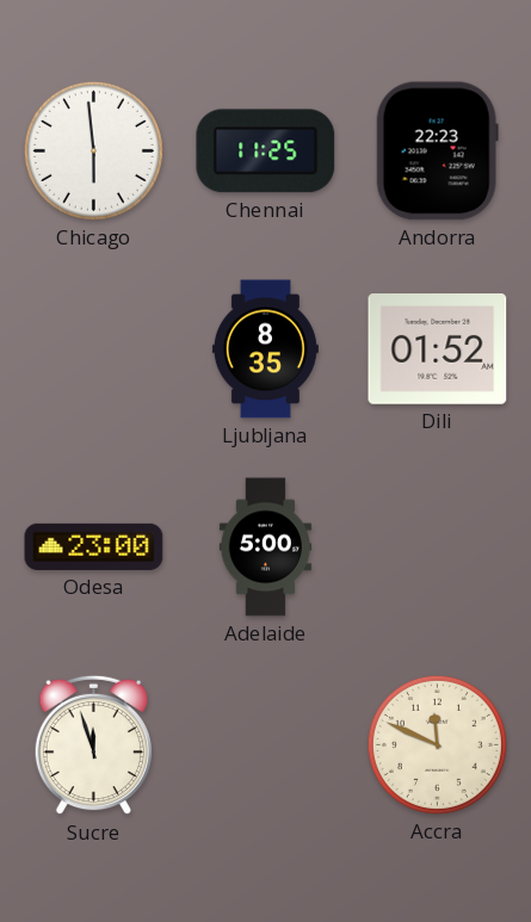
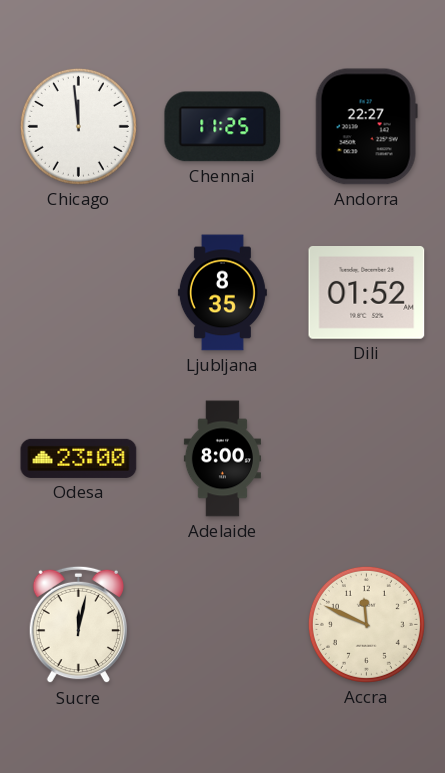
Chicago: 5:59 -> 11:59 (78, 126)
Andorra: 22:23 -> 22:27 (366, 127)
Adelaide: 5:00 -> 8:00 (222, 459)
Sucre: 11:57 -> 12:02 (78, 625)
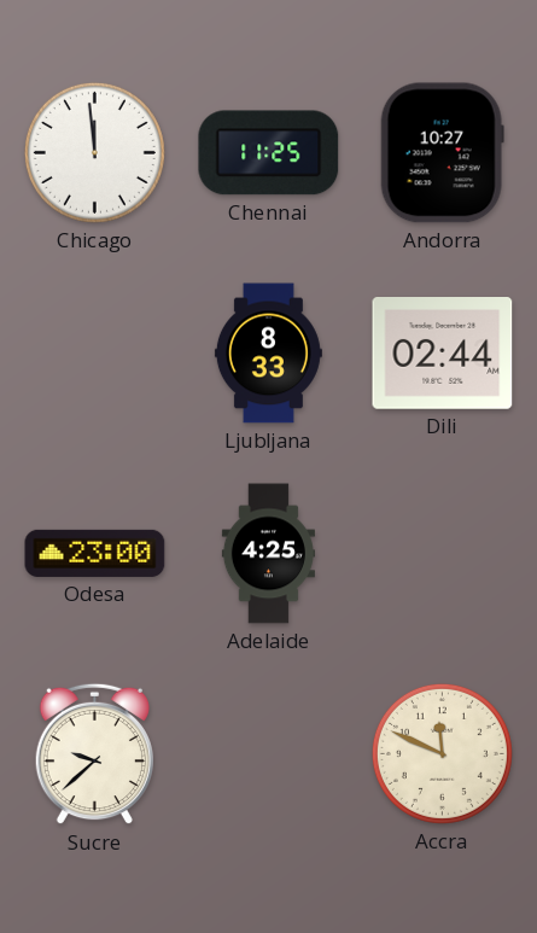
Andorra: 22:27 -> 10:27 (442, 153)
Ljubljana: 8:35 -> 8:33 (268, 354)
Dili: 01:52 -> 02:44 (443, 354)
Adelaide: 8:00 -> 4:25 (268, 554)
Sucre: 12:02 -> 9:38 (94, 754)
